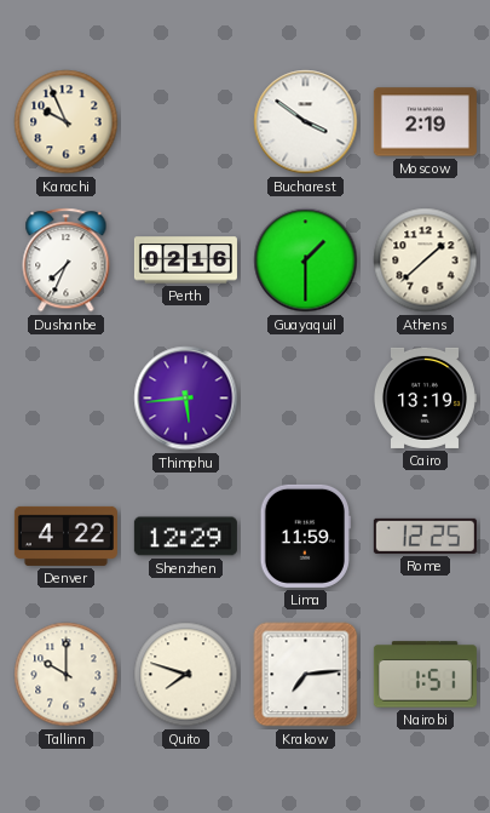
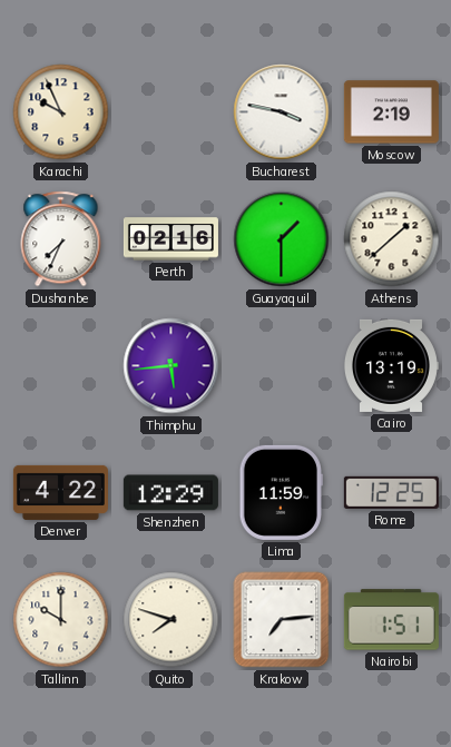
Bucharest: 3:51 -> 3:47 (282, 112)
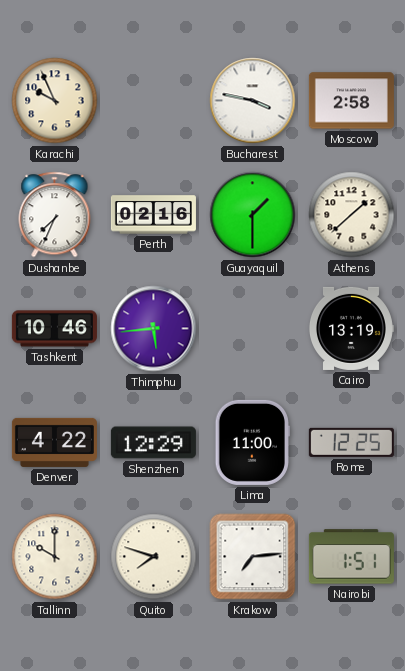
Moscow: 2:19 -> 2:58 (351, 101)
Tashkent: none -> 10:46 (54, 329)
Lima: 11:59 -> 11:00 (252, 442)
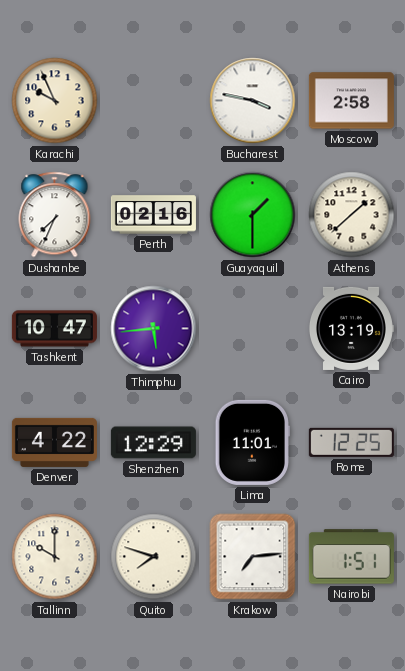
Tashkent: 10:46 -> 10:47 (54, 329)
Lima: 11:00 -> 11:01 (252, 442)
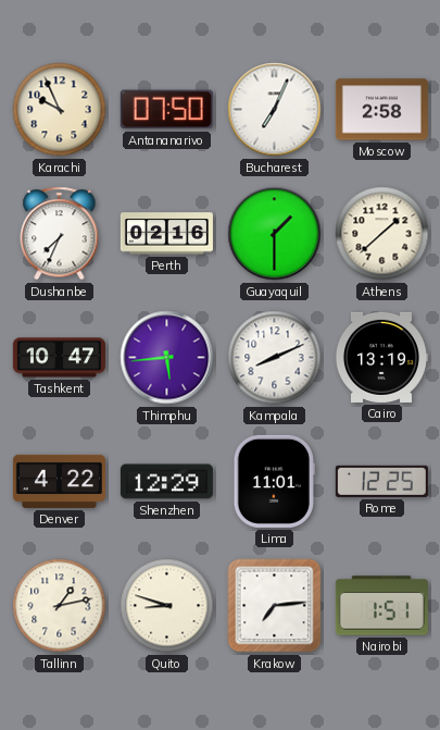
Antananarivo: none -> 07:50 (166, 110)
Bucharest: 3:47 -> 7:04 (275, 110)
Kampala: none -> 8:11 (275, 358)
Tallinn: 10:00 -> 1:13 (60, 606)
Quito: 7:48 -> 8:48 (167, 606)
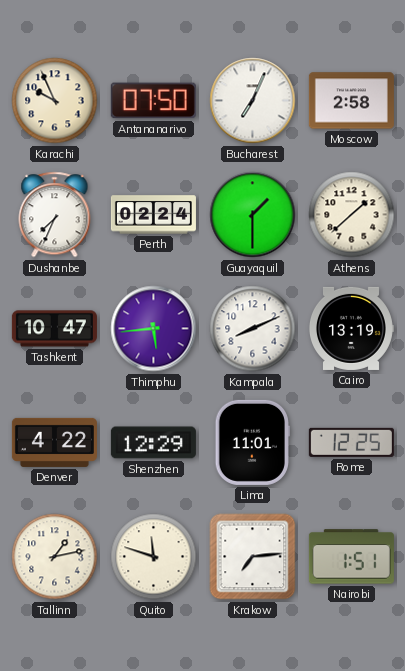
Perth: 02:16 -> 02:24 (153, 215)
Quito: 8:48 -> 11:48 (154, 557)
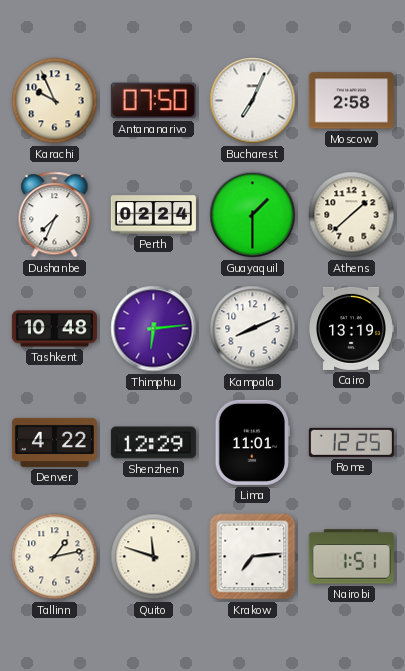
Tashkent: 10:47 -> 10:48 (54, 329)
Thimphu: 5:44 -> 6:14 (154, 329)
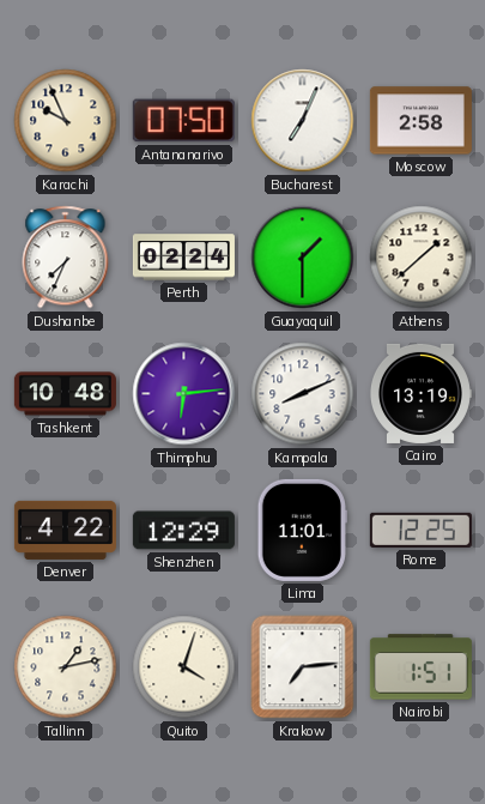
Quito: 11:48 -> 4:03 (184, 667)
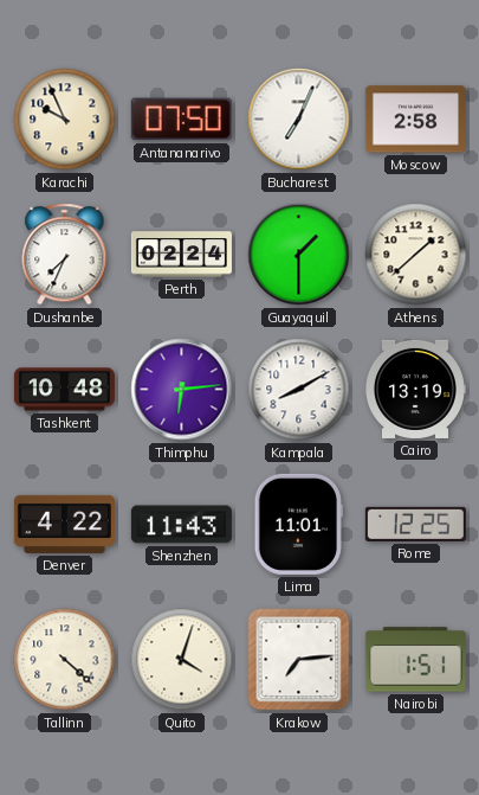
Kampala: 8:11 -> 8:10 (299, 390)
Shenzhen: 12:29 -> 11:43 (181, 525)
Tallinn: 1:13 -> 4:22 (65, 660)
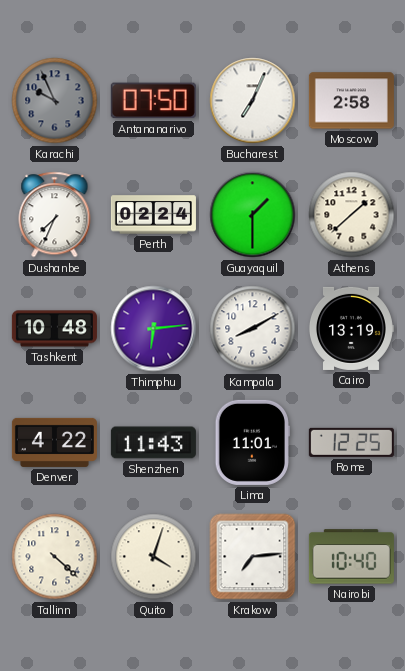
Karachi dial: cream -> grey (55, 101)
Nairobi: 1:51 -> 10:40 (351, 557)
